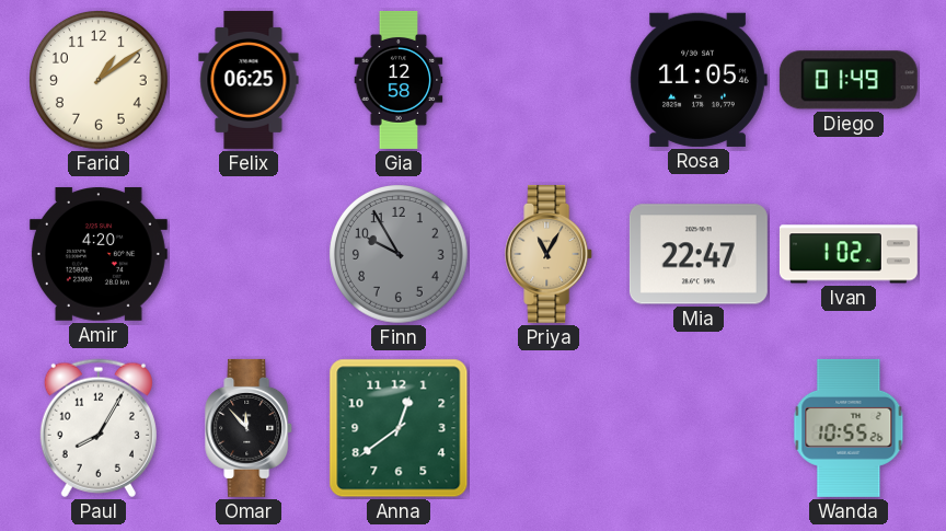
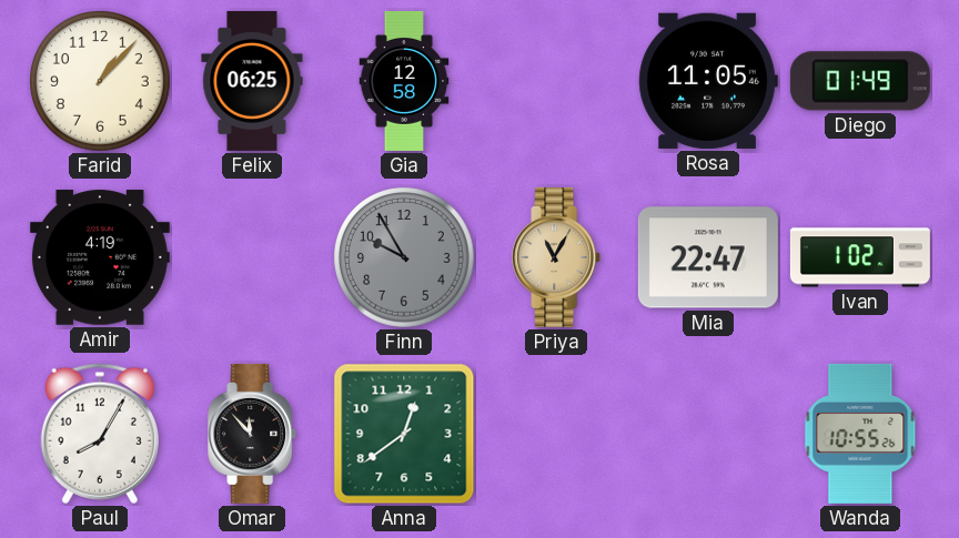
Farid: 1:09 -> 1:07 (101, 82)
Amir: 4:20 -> 4:19 (100, 257)
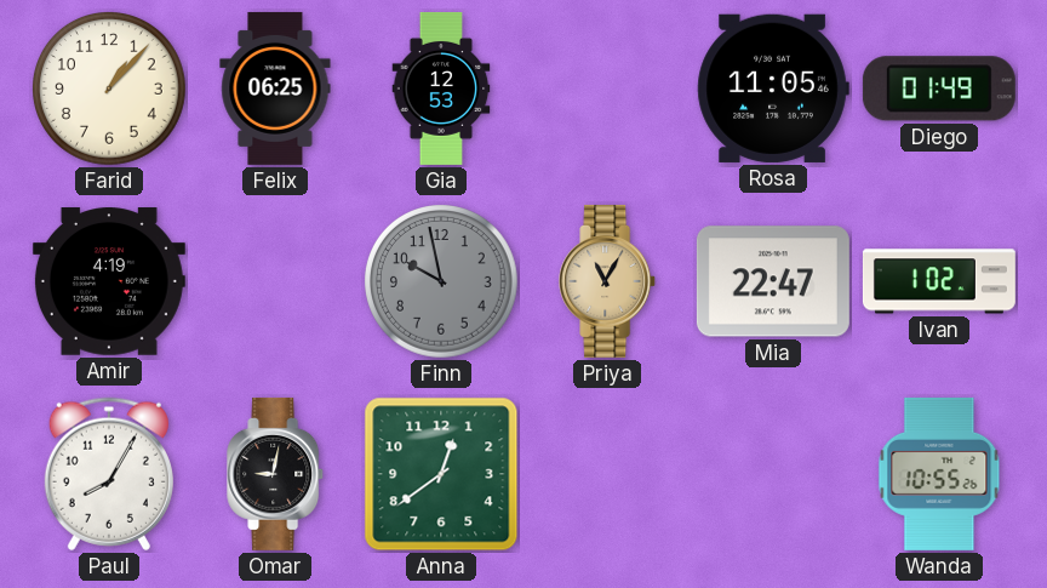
Gia: 12:58 -> 12:53 (441, 89)
Finn: 9:55 -> 9:58 (442, 282)
Omar: 11:53 -> 9:02 (276, 474)
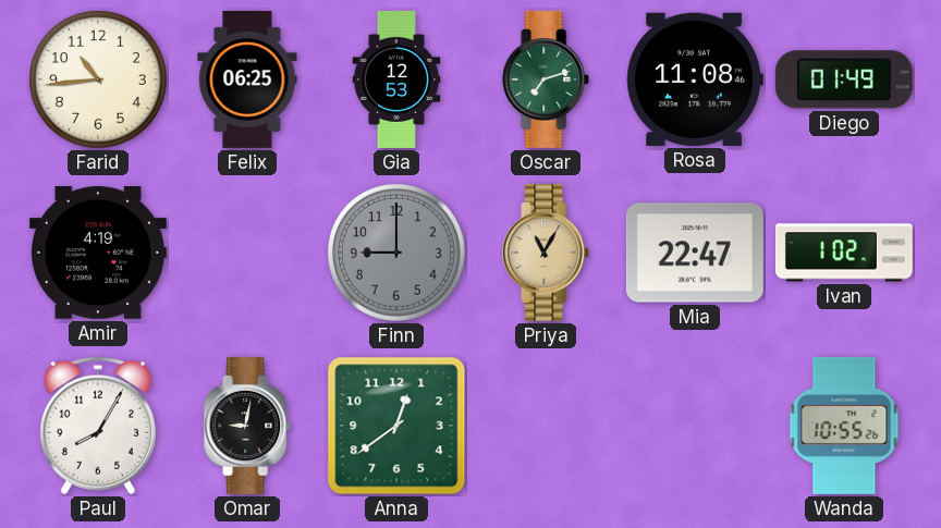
Farid: 1:07 -> 10:44 (99, 81)
Oscar: none -> 7:12 (547, 79)
Rosa: 11:05 -> 11:08 (695, 79)
Finn: 9:58 -> 9:00 (398, 254)
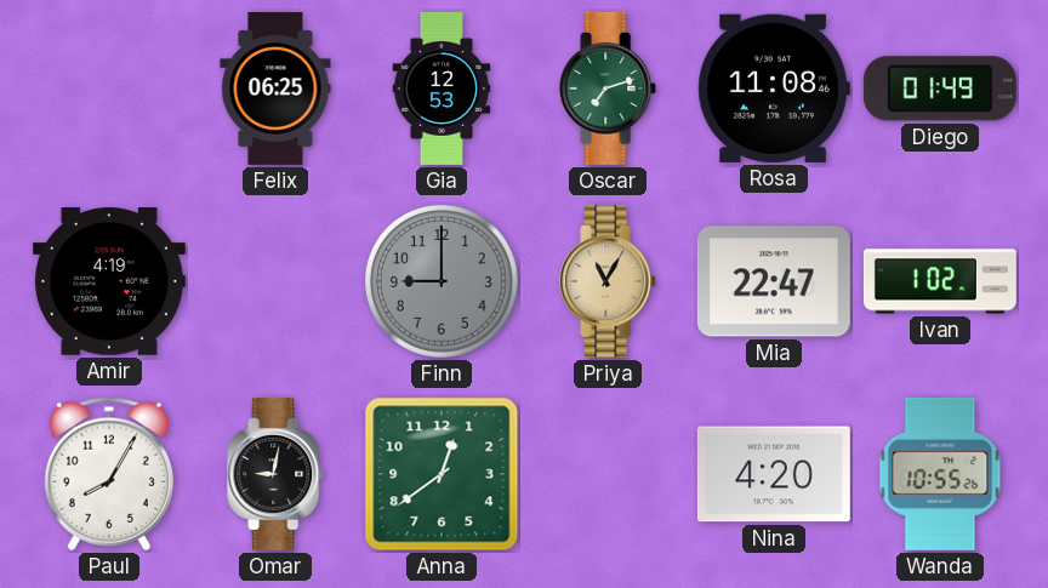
Farid: 10:44 -> none (99, 81)
Nina: none -> 4:20 (774, 474)
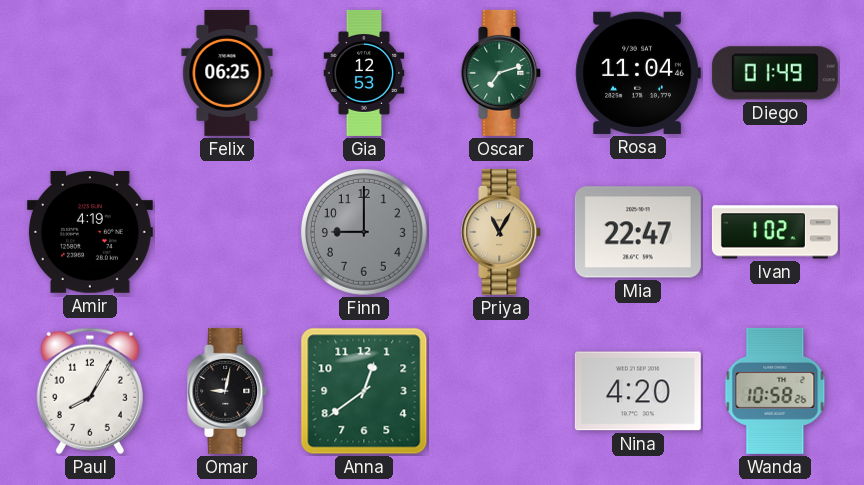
Rosa: 11:08 -> 11:04 (638, 73)
Wanda: 10:55 -> 10:58 (775, 391)
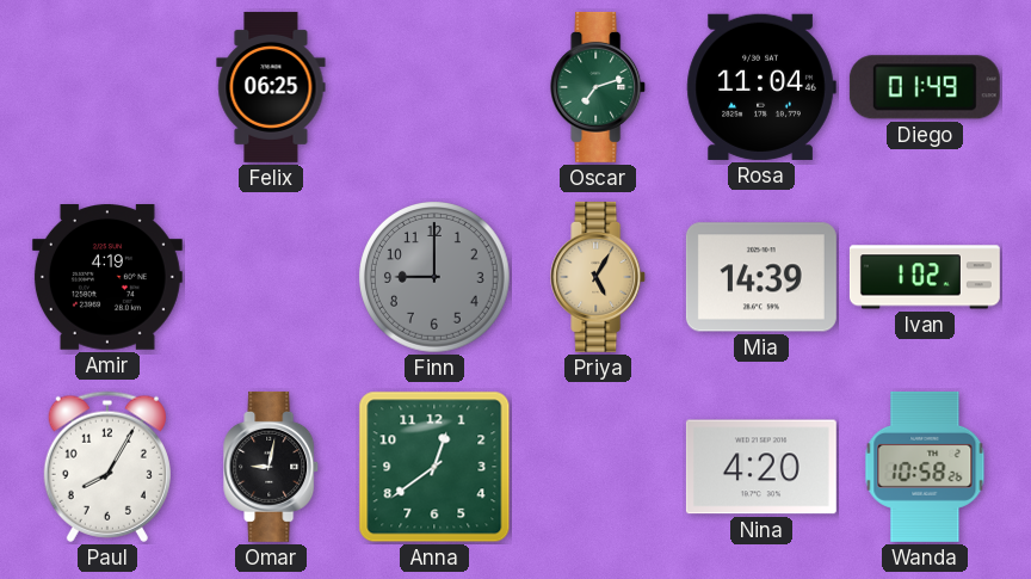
Gia: 12:53 -> none (364, 73)
Priya: 11:05 -> 5:05 (599, 277)
Mia: 22:47 -> 14:39 (761, 277)
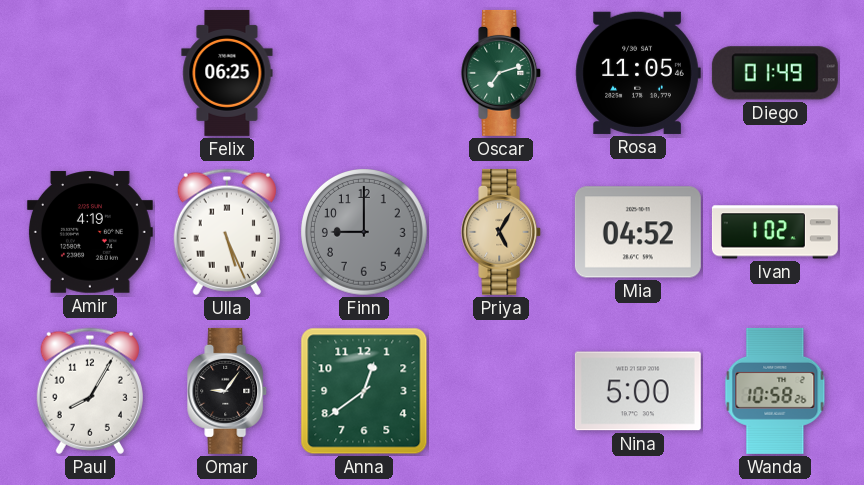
Rosa: 11:04 -> 11:05 (638, 73)
Ulla: none -> 5:26 (227, 232)
Mia: 14:39 -> 04:52 (638, 232)
Omar: 9:02 -> 9:06 (228, 391)
Nina: 4:20 -> 5:00 (638, 391)
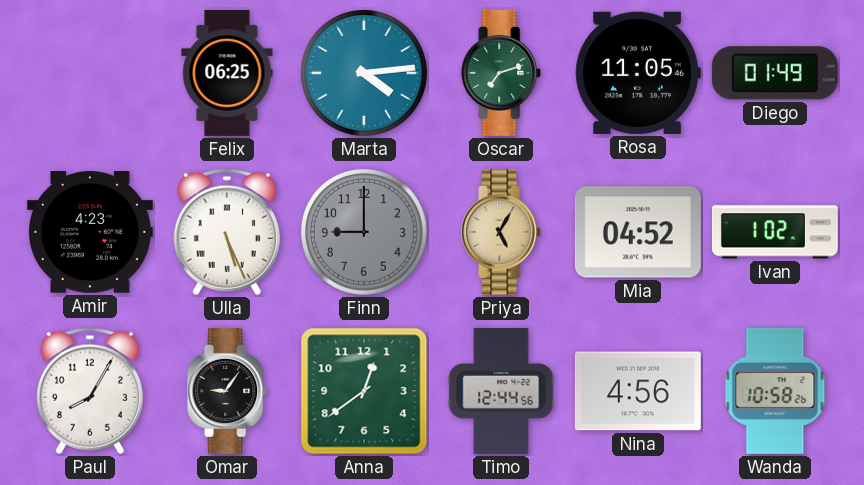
Marta: none -> 4:14 (365, 74)
Amir: 4:19 -> 4:23 (90, 232)
Timo: none -> 12:44 (501, 391)
Nina: 5:00 -> 4:56 (638, 391)
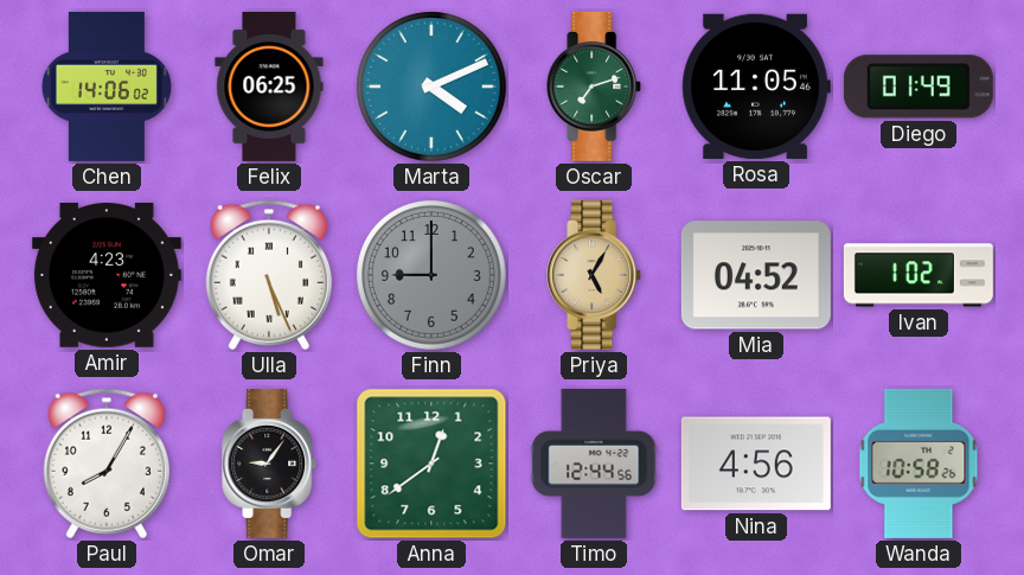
Chen: none -> 14:06 (107, 87)
Marta: 4:14 -> 4:11 (433, 88)
